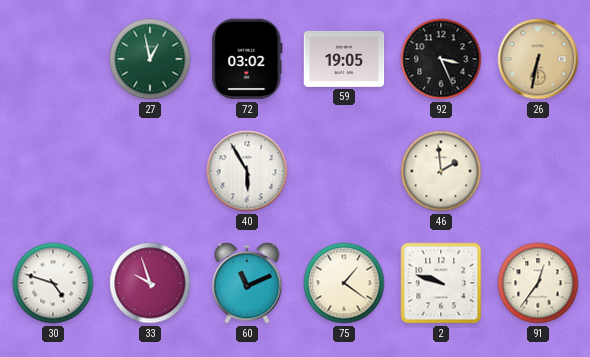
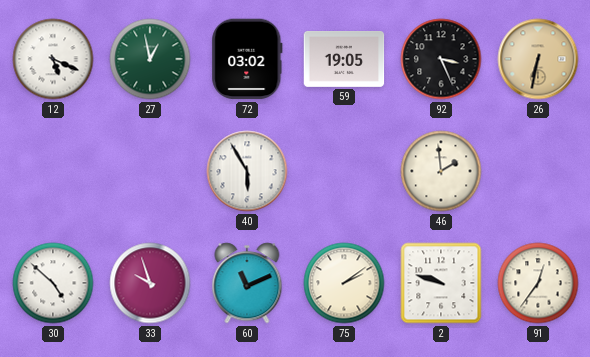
12: none -> 5:19 (53, 59)
30: 4:48 -> 4:52 (53, 283)
75: 1:21 -> 2:09 (344, 283)
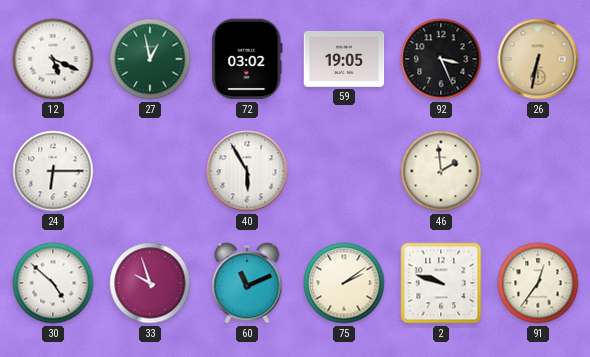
24: none -> 6:15 (53, 171)
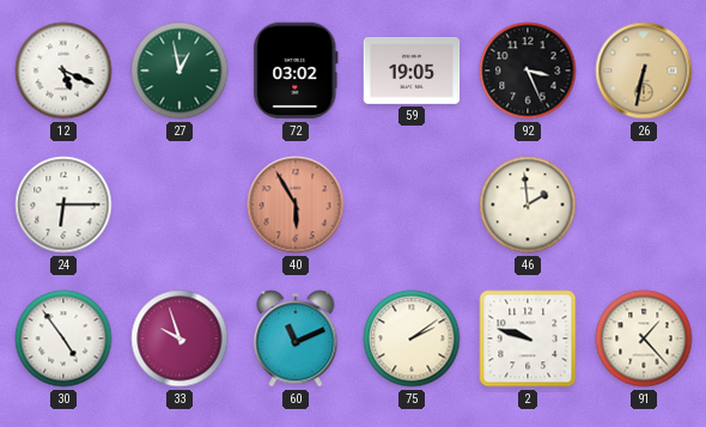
40 dial: white -> salmon (296, 205)
30: 4:52 -> 4:54 (63, 338)
91: 12:36 -> 1:23 (644, 338)
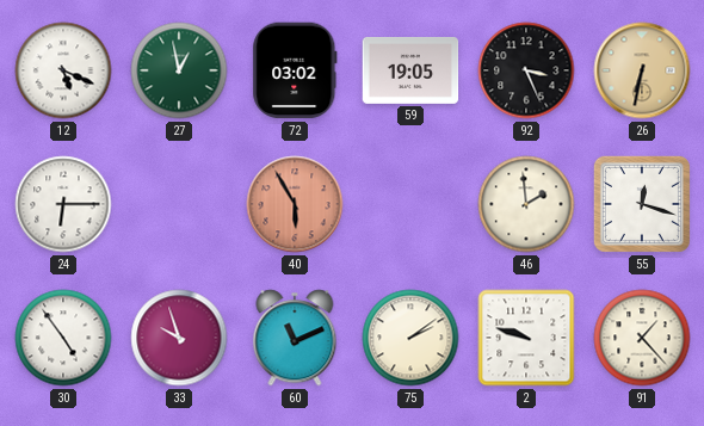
55: none -> 12:18 (642, 204)
